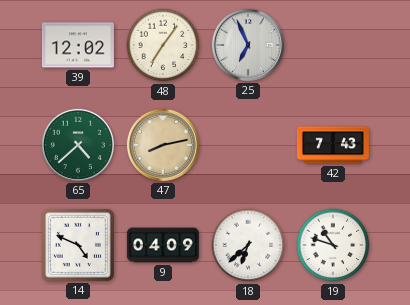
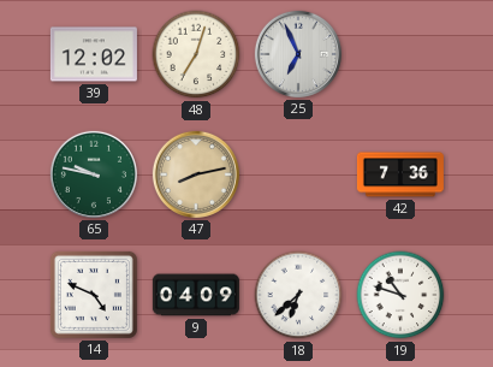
48: 7:06 -> 7:03 (196, 54)
65: 4:38 -> 9:47 (94, 174)
42: 7:43 -> 7:36 (400, 174)
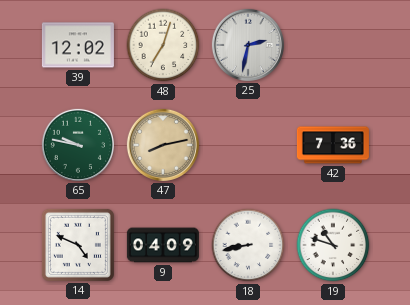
25: 6:56 -> 2:32 (248, 45)
18: 6:38 -> 8:43 (248, 245)
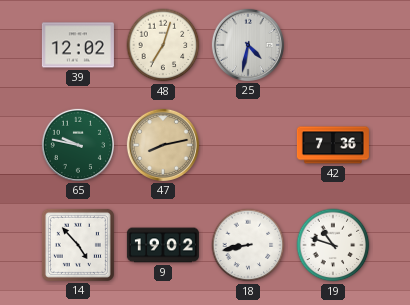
25: 2:32 -> 4:32 (248, 45)
14: 4:49 -> 4:53 (78, 245)
9: 04:09 -> 19:02 (163, 245)
